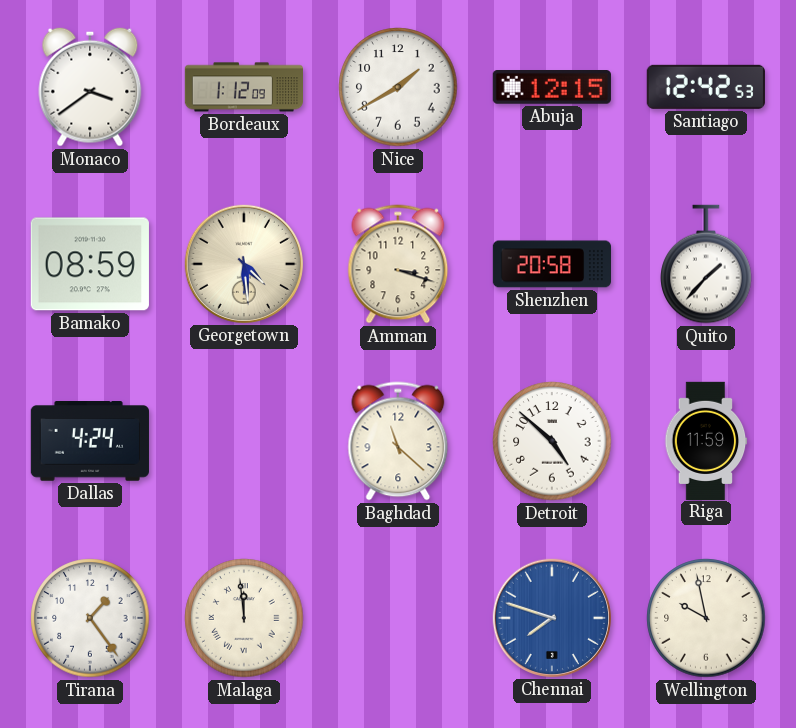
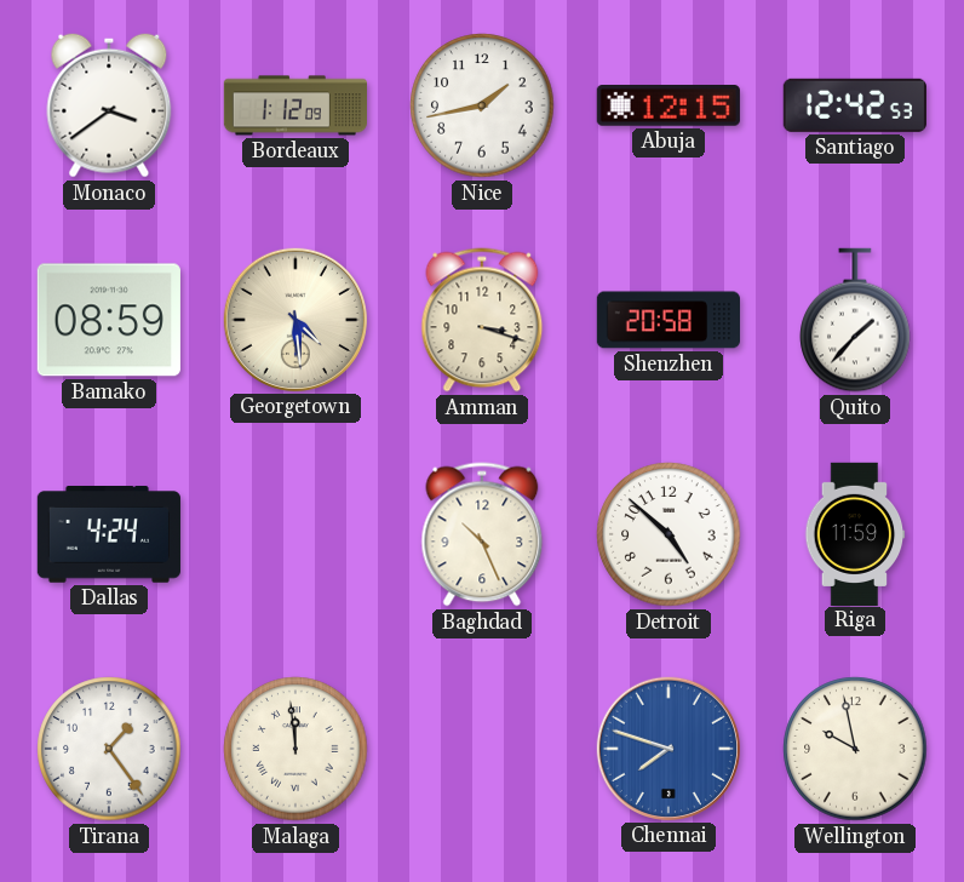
Nice: 1:40 -> 1:43 (482, 105)
Baghdad: 11:22 -> 10:26 (482, 534)
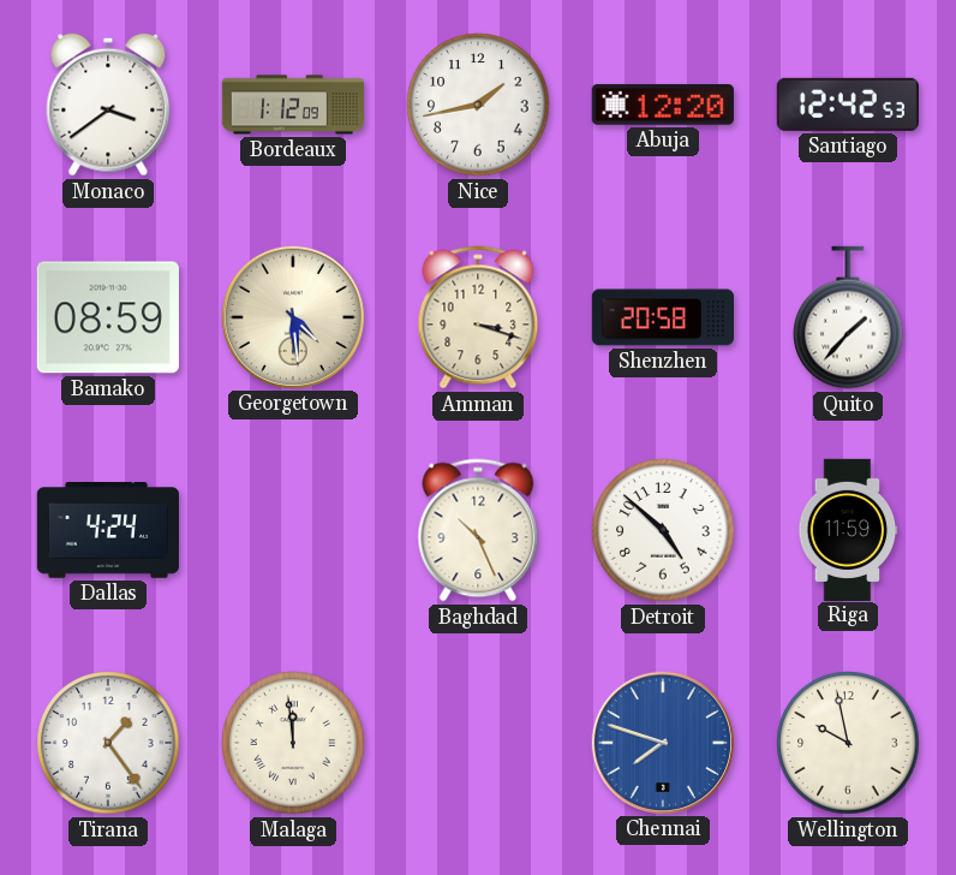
Abuja: 12:15 -> 12:20 (663, 106)
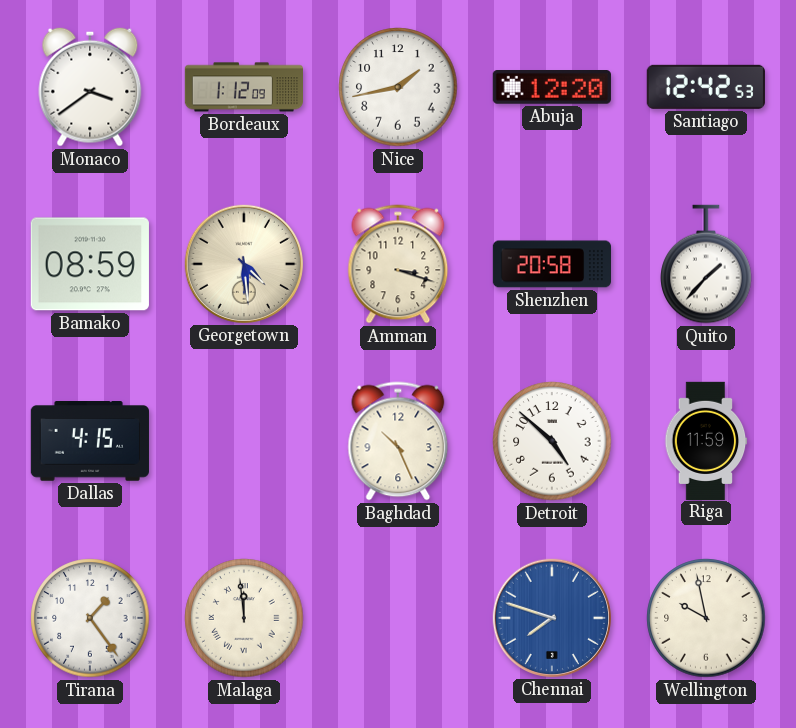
Dallas: 4:24 -> 4:15 (90, 442)
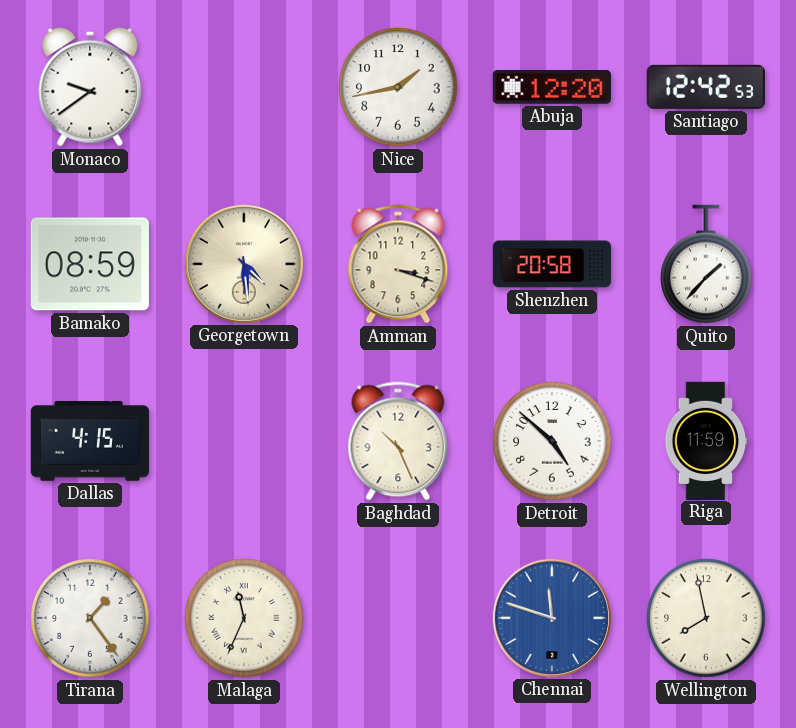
Monaco: 3:39 -> 9:39 (90, 87)
Bordeaux: 1:12 -> none (243, 87)
Malaga: 11:59 -> 11:34 (244, 618)
Chennai: 7:48 -> 11:48 (552, 618)
Wellington: 9:58 -> 7:58 (706, 618)
